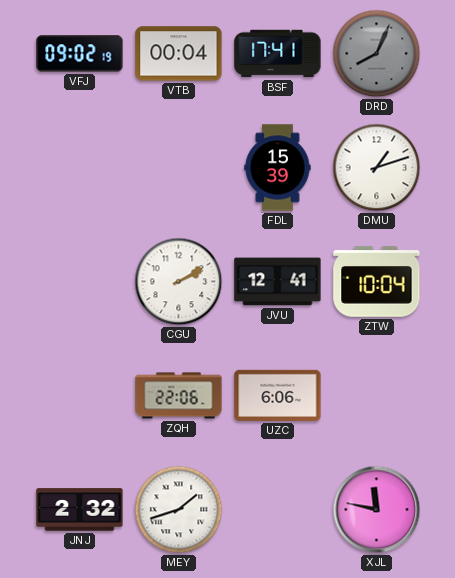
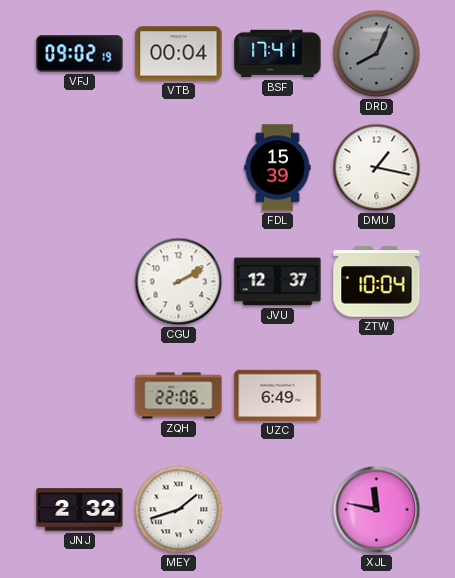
DMU: 1:12 -> 1:17 (377, 168)
JVU: 12:41 -> 12:37 (278, 282)
UZC: 6:06 -> 6:49 (278, 395)
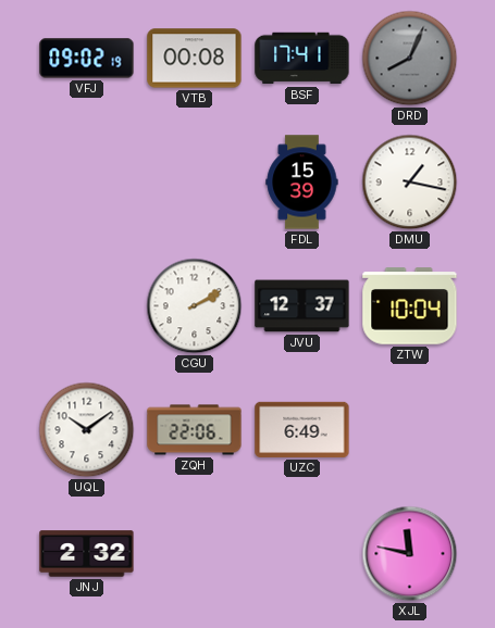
VTB: 00:04 -> 00:08 (195, 59)
UQL: none -> 10:09 (87, 430)
MEY: 1:42 -> none (179, 510)
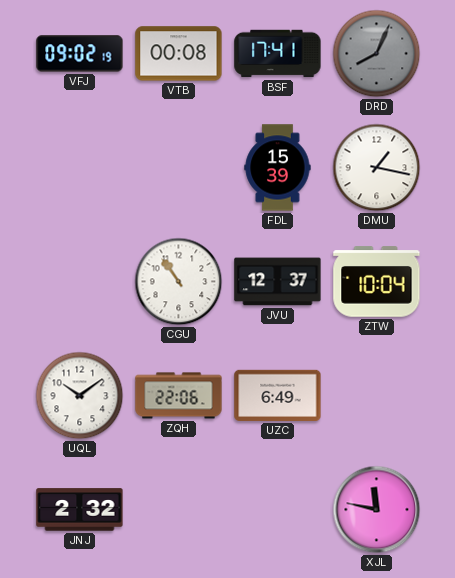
CGU: 2:10 -> 10:54 (179, 282)
